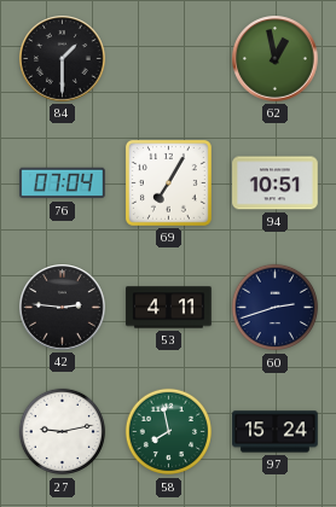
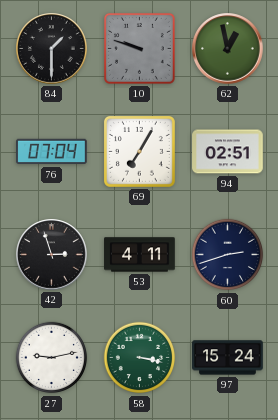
10: none -> 9:48 (139, 48)
94: 10:51 -> 02:51 (228, 152)
42: 2:46 -> 2:57 (52, 255)
58: 7:58 -> 3:17 (140, 358)
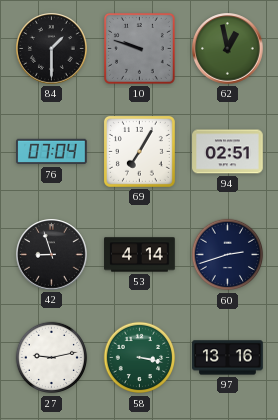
42: 2:57 -> 8:57 (52, 255)
53: 4:11 -> 4:14 (140, 255)
97: 15:24 -> 13:16 (228, 358)
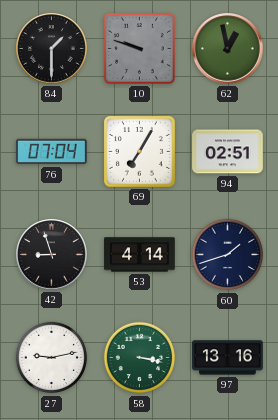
60: 2:42 -> 1:42 (228, 255)
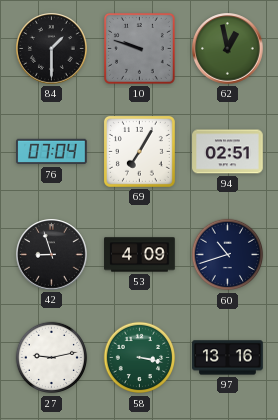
53: 4:14 -> 4:09 (140, 255)
60: 1:42 -> 10:42 (228, 255)
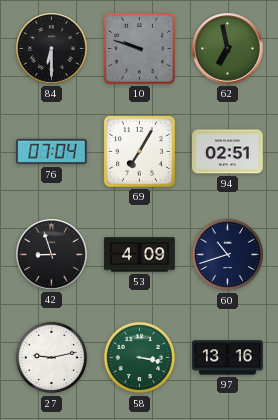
84: 1:30 -> 6:30 (52, 49)
62: 12:58 -> 6:58 (228, 49)
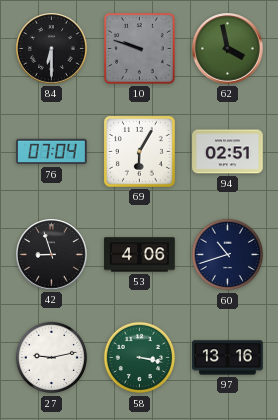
62: 6:58 -> 3:58 (228, 49)
69: 7:05 -> 6:05 (139, 151)
53: 4:09 -> 4:06 (140, 255)
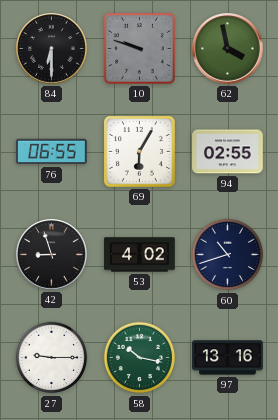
76: 07:04 -> 06:55 (52, 152)
94: 02:51 -> 02:55 (228, 152)
53: 4:06 -> 4:02 (140, 255)
27: 9:13 -> 9:15 (52, 358)
58: 3:17 -> 10:17 (140, 358)
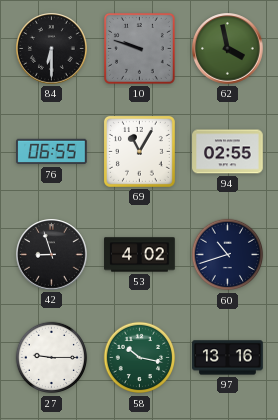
69: 6:05 -> 11:05 (139, 151)
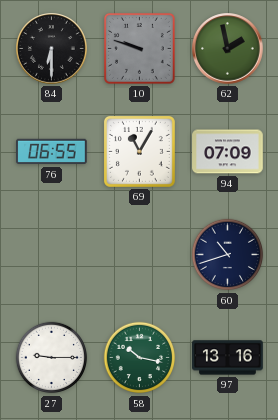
62: 3:58 -> 1:58 (228, 49)
94: 02:55 -> 07:09 (228, 152)
42: 8:57 -> none (52, 255)
53: 4:02 -> none (140, 255)
